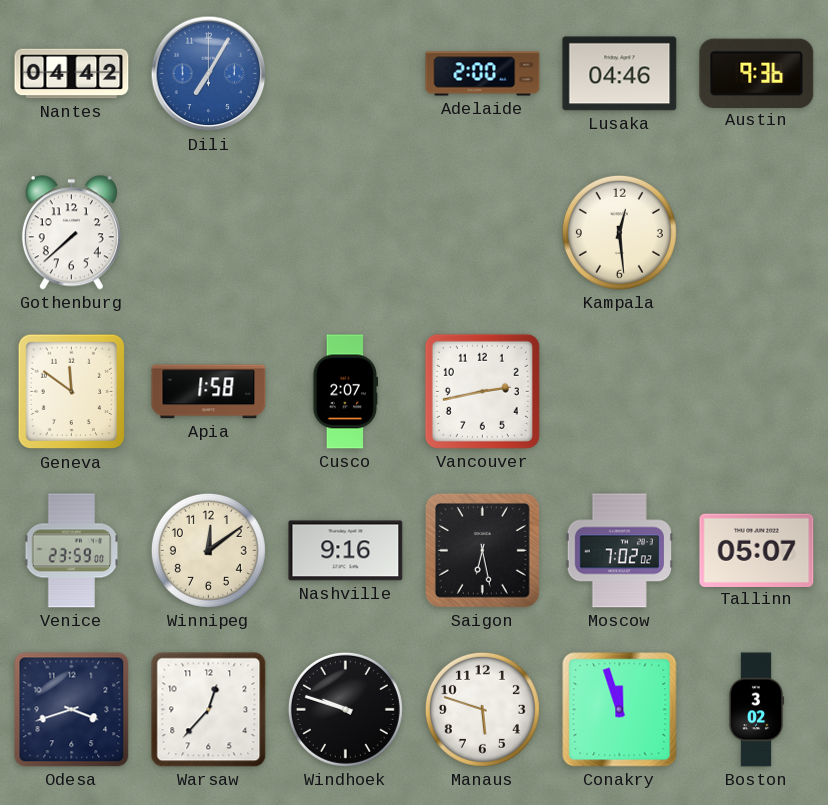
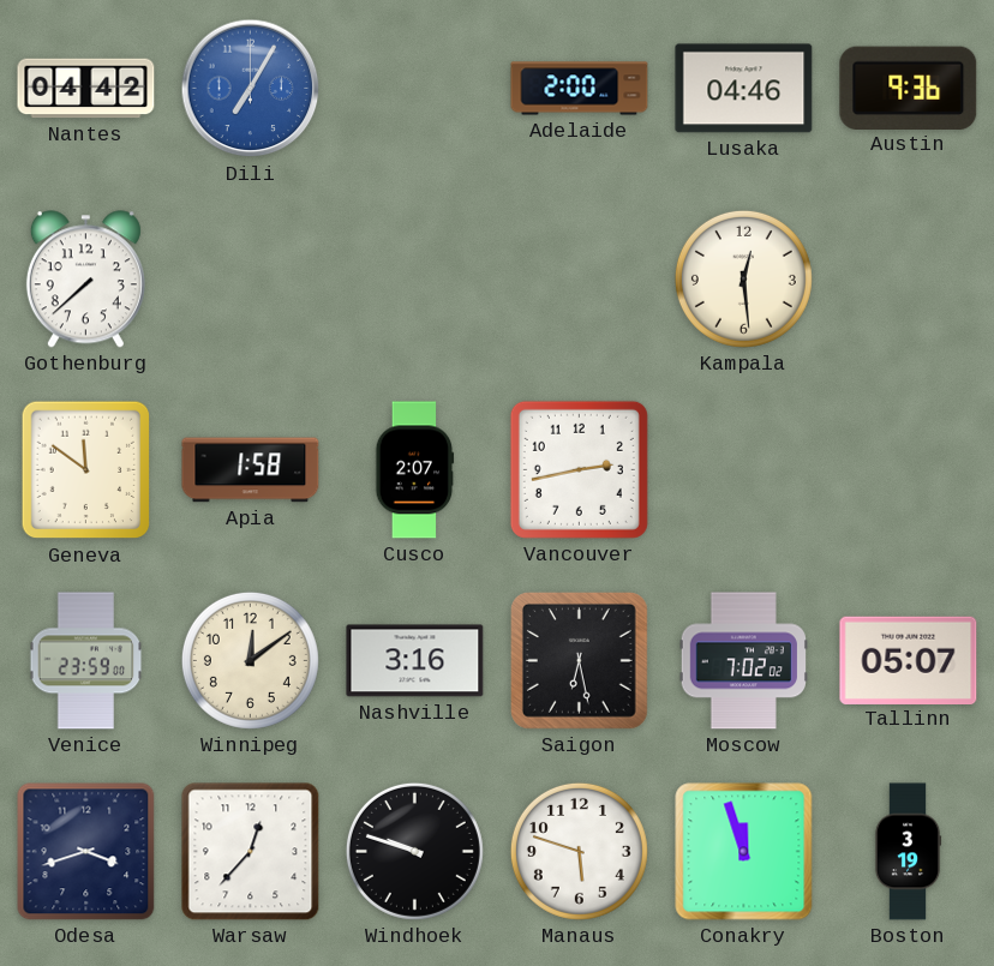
Nashville: 9:16 -> 3:16 (415, 661)
Boston: 3:02 -> 3:19 (908, 852)
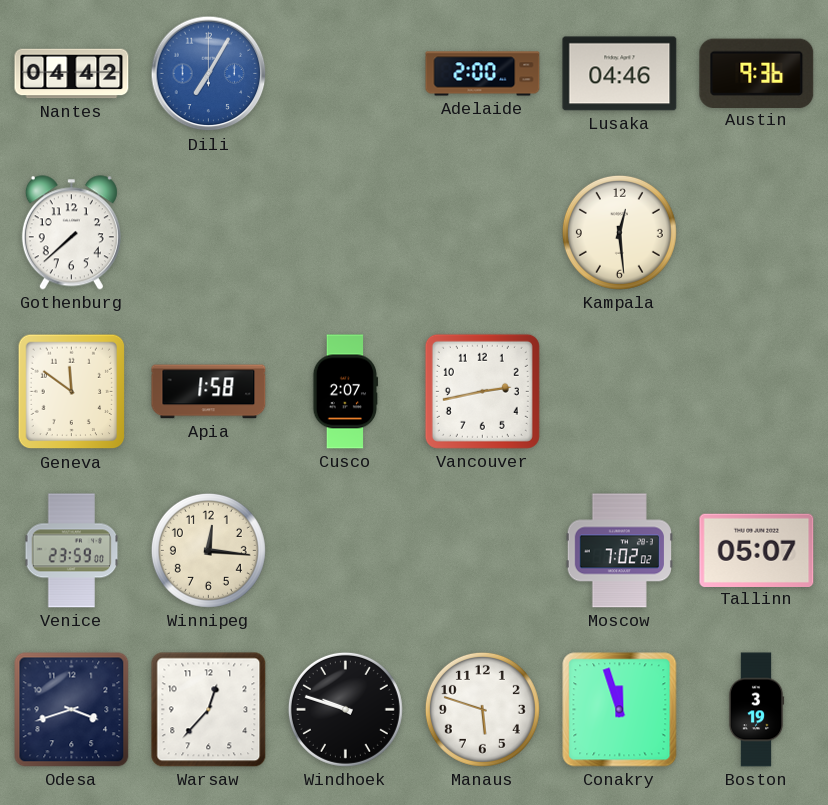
Winnipeg: 12:09 -> 12:16 (208, 550)
Nashville: 3:16 -> none (415, 661)
Saigon: 6:28 -> none (579, 660)
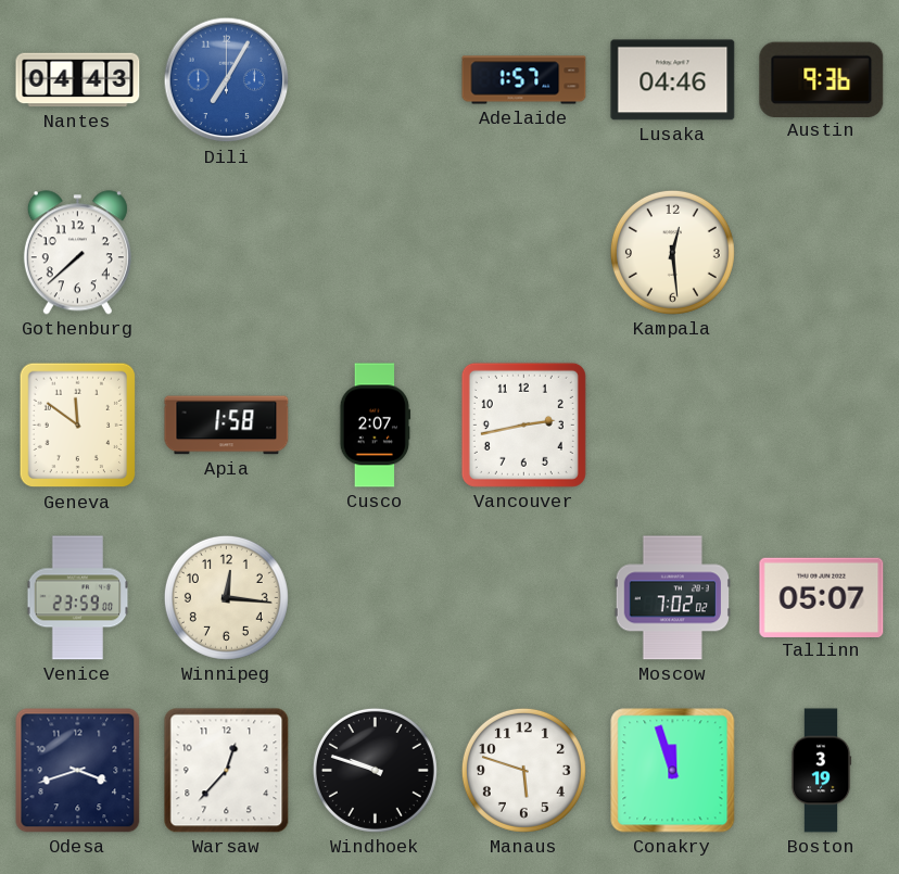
Nantes: 04:42 -> 04:43 (78, 80)
Adelaide: 2:00 -> 1:57 (524, 80)
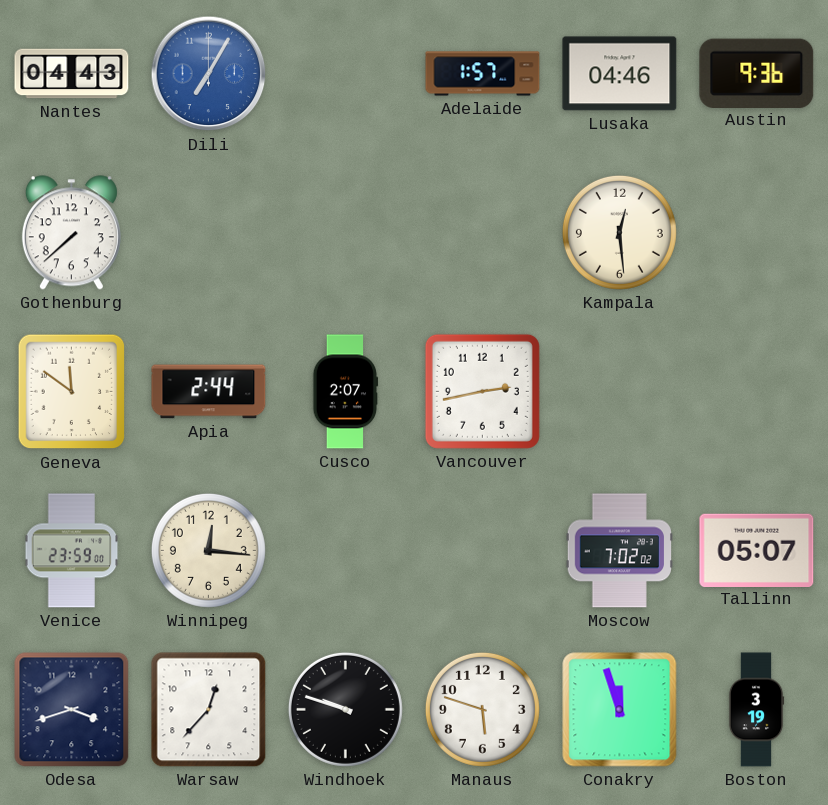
Apia: 1:58 -> 2:44 (209, 392)
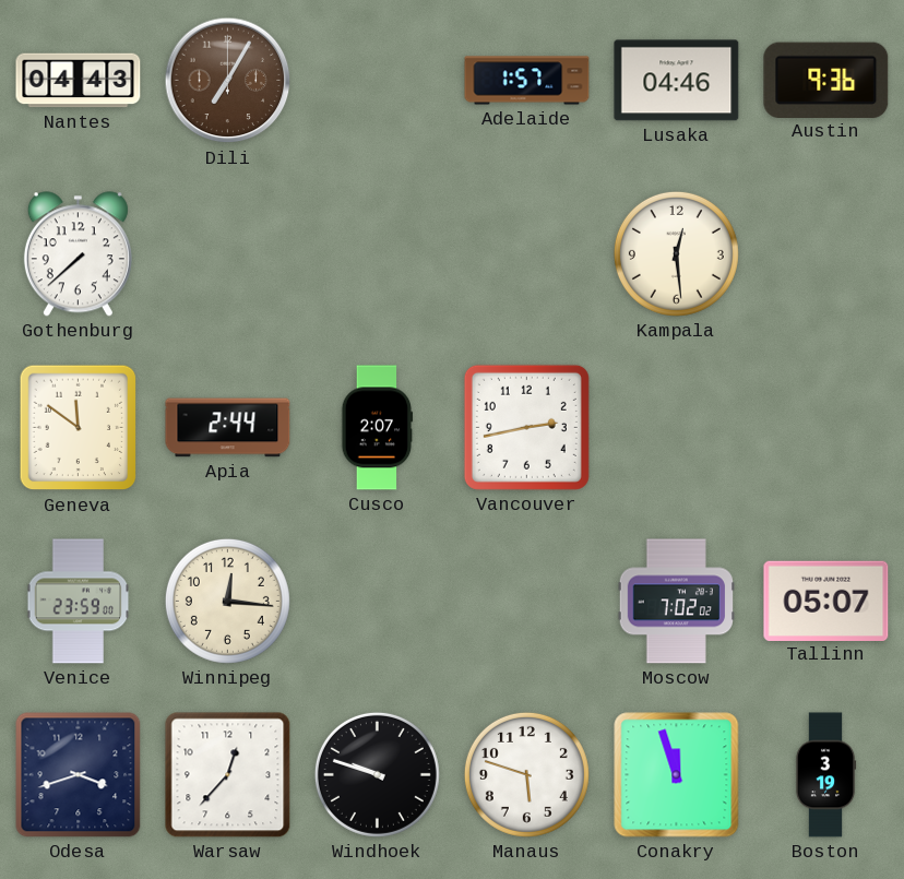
Dili dial: blue -> brown (228, 81)
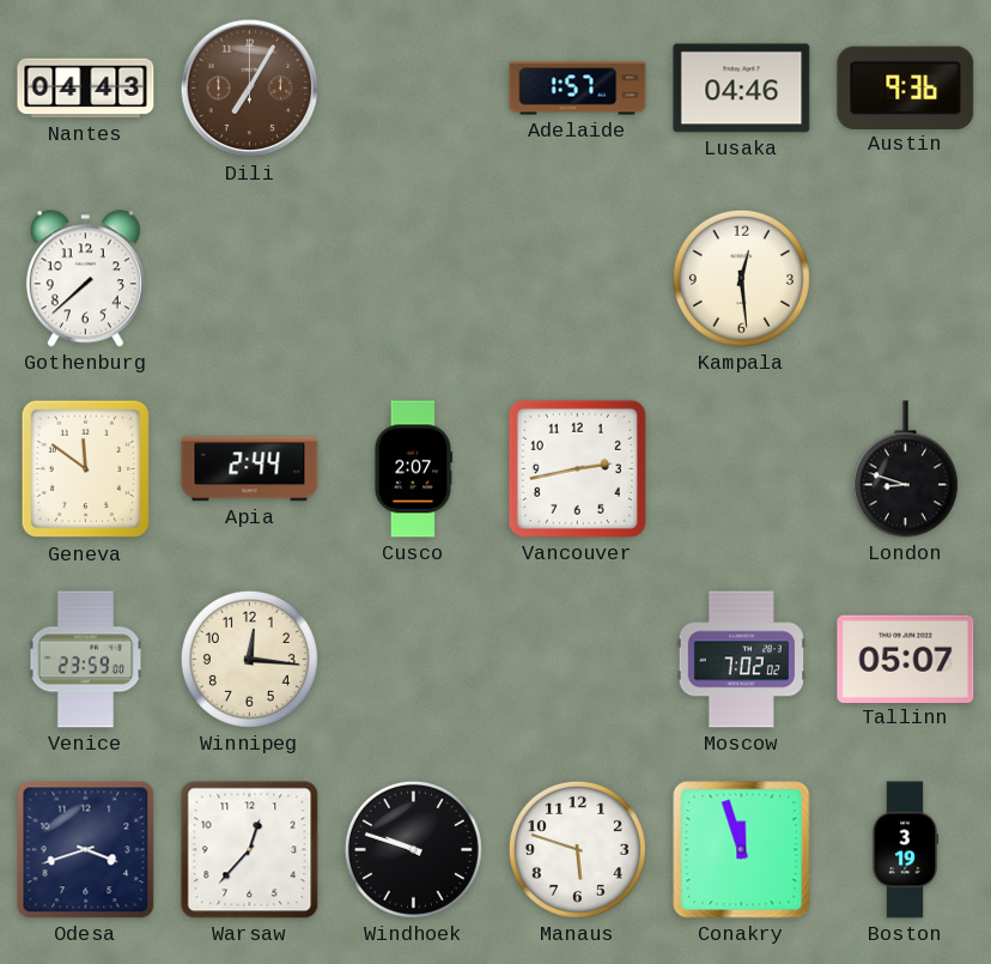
London: none -> 8:48 (905, 469)
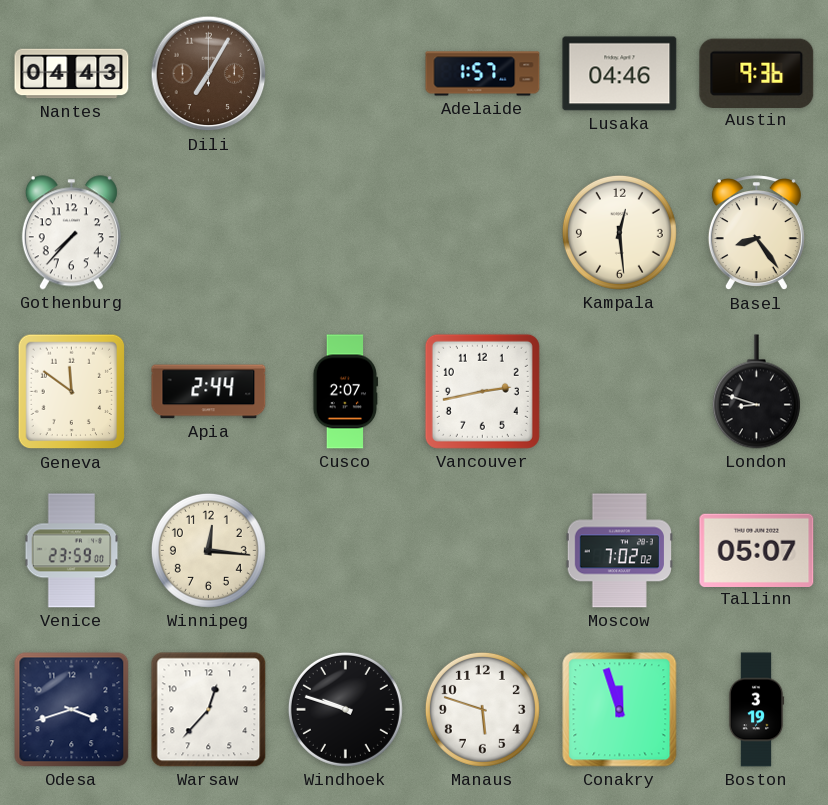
Gothenburg: 7:38 -> 7:37 (71, 233)
Basel: none -> 8:24 (756, 233)
